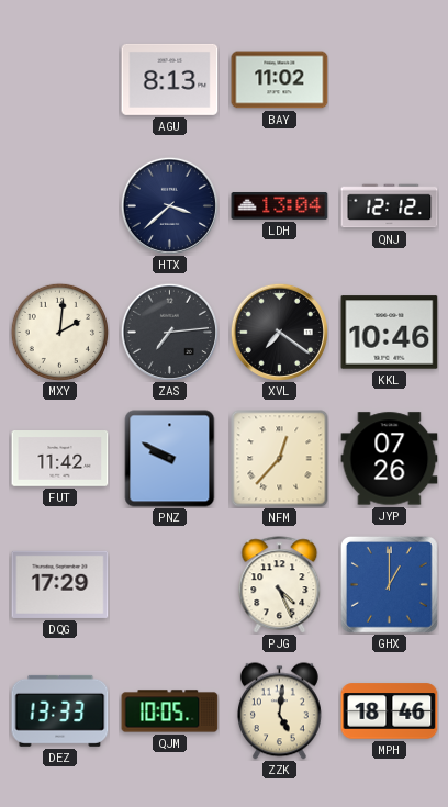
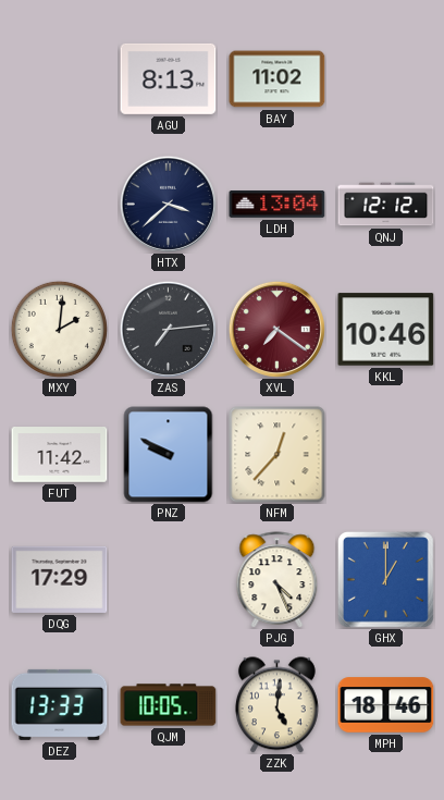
XVL dial: black -> burgundy (276, 329)
JYP: 07:26 -> none (390, 459)
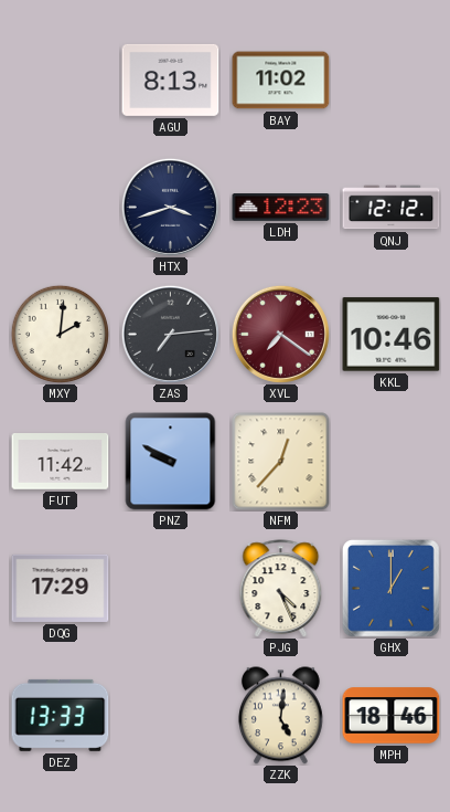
HTX: 3:38 -> 3:42 (170, 207)
LDH: 13:04 -> 12:23 (281, 208)
QJM: 10:05 -> none (169, 705)
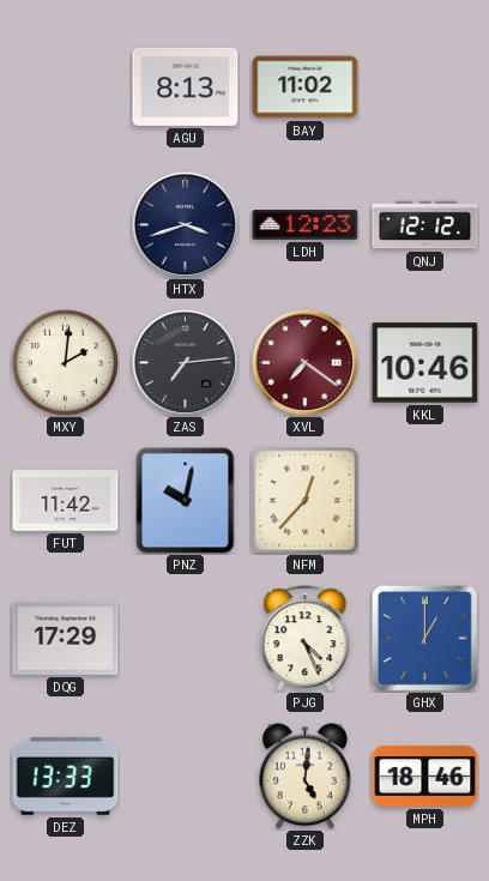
PNZ: 9:50 -> 10:02 (186, 501)
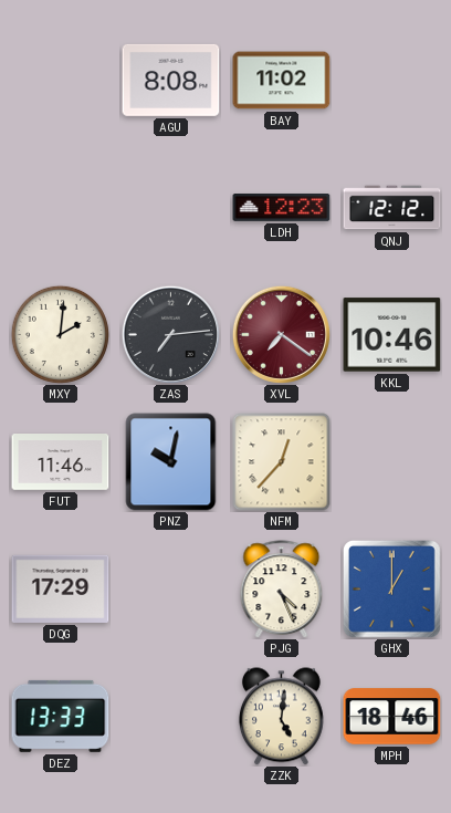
AGU: 8:13 -> 8:08 (171, 80)
HTX: 3:42 -> none (185, 224)
FUT: 11:42 -> 11:46 (61, 462)
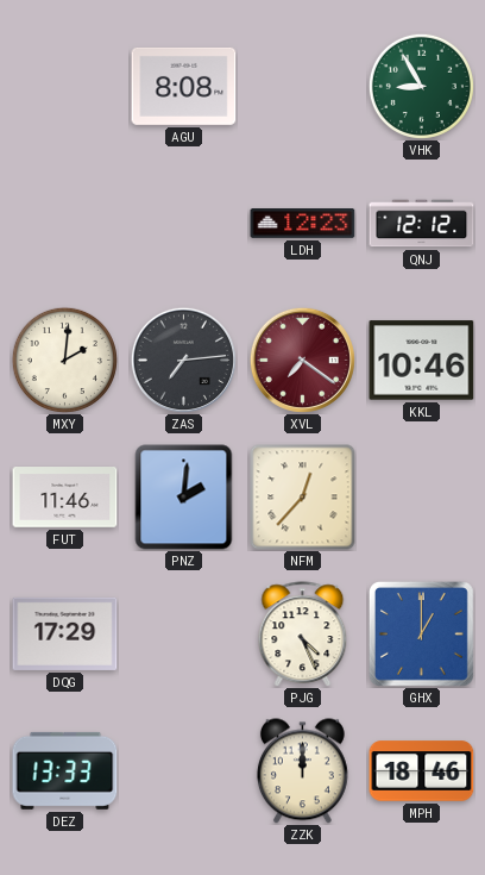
BAY: 11:02 -> none (282, 81)
VHK: none -> 8:55 (421, 86)
PNZ: 10:02 -> 2:01 (184, 498)
ZZK: 5:01 -> 12:00 (302, 771)
